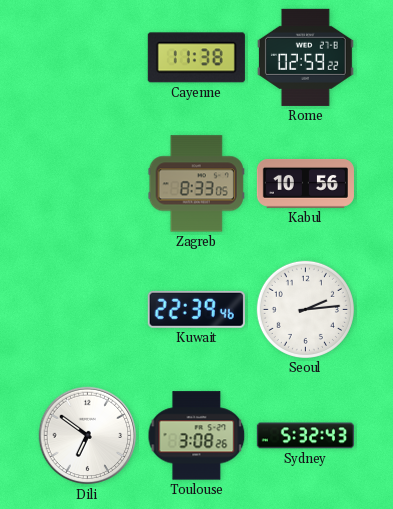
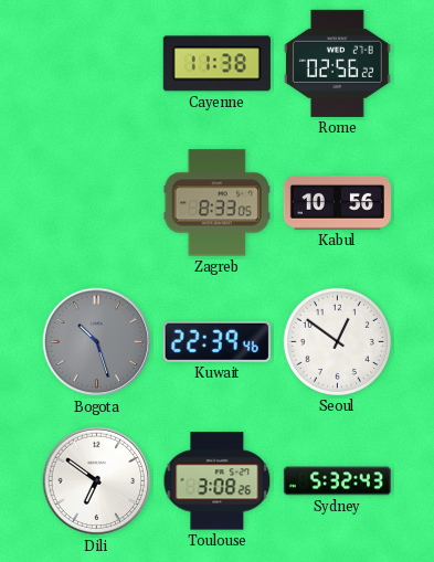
Rome: 02:59 -> 02:56 (337, 63)
Bogota: none -> 10:27 (97, 342)
Seoul: 2:14 -> 12:51 (337, 341)
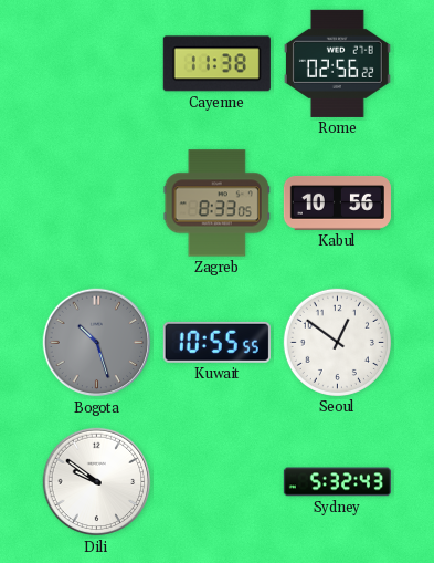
Kuwait: 22:39 -> 10:55 (216, 342)
Dili: 6:51 -> 9:51 (97, 482)
Toulouse: 3:08 -> none (218, 481)
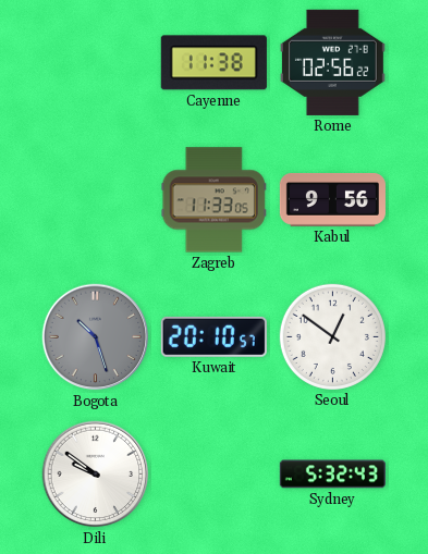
Zagreb: 8:33 -> 11:33 (213, 200)
Kabul: 10:56 -> 9:56 (332, 200)
Kuwait: 10:55 -> 20:10 (213, 336)
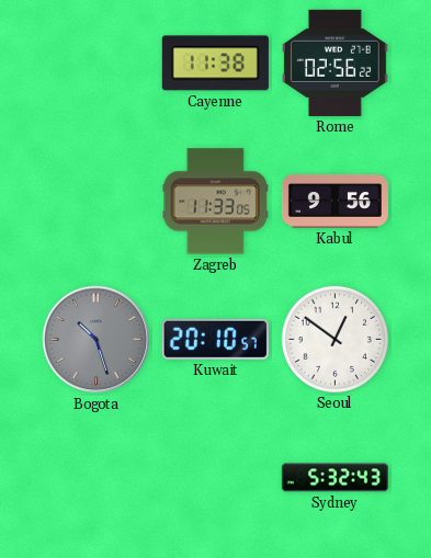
Dili: 9:51 -> none (96, 475)
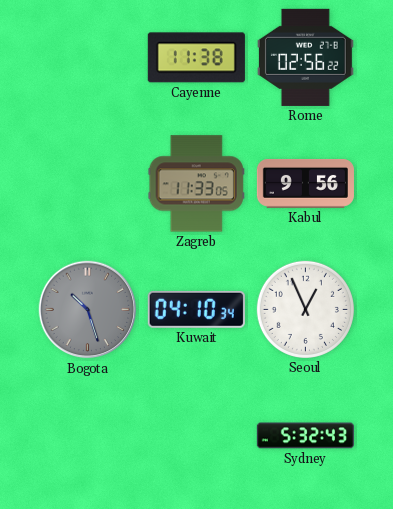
Kuwait: 20:10 -> 04:10 (196, 309)
Seoul: 12:51 -> 12:56 (305, 309)
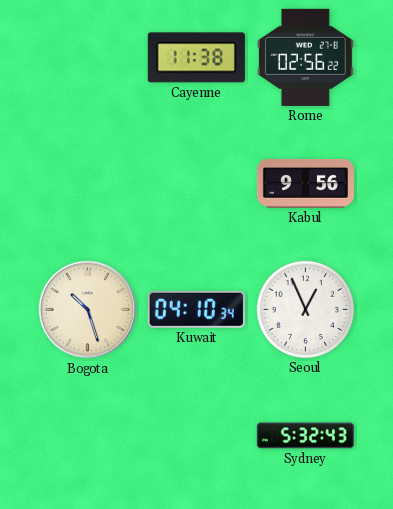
Zagreb: 11:33 -> none (196, 184)
Bogota dial: grey -> cream (88, 310)
